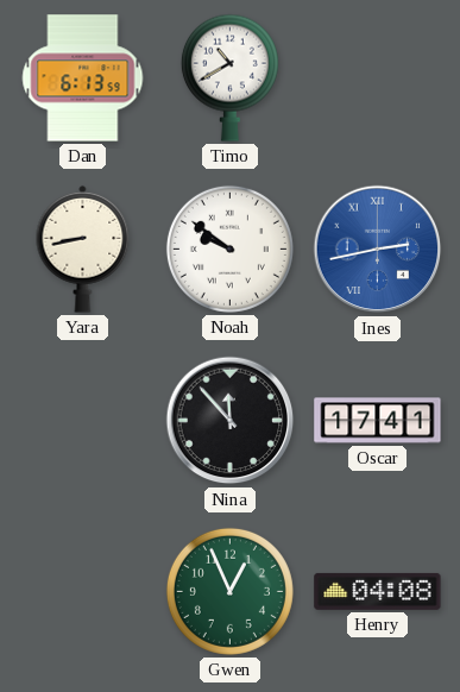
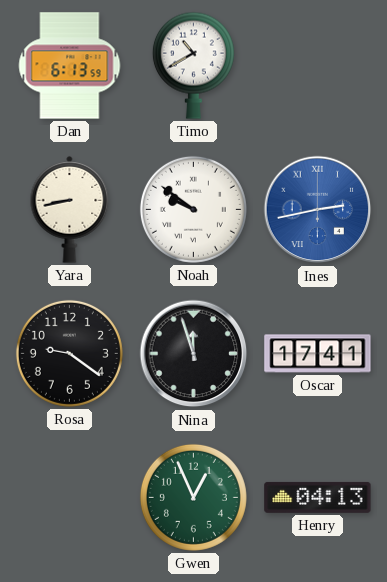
Rosa: none -> 9:21 (69, 353)
Nina: 11:53 -> 11:57 (194, 354)
Henry: 04:08 -> 04:13 (318, 497)
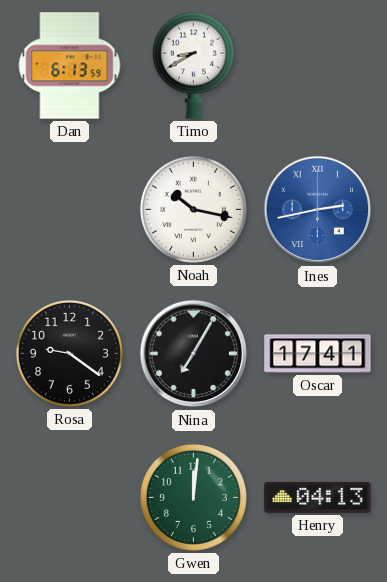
Timo: 10:40 -> 8:40 (193, 65)
Yara: 8:43 -> none (70, 209)
Noah: 9:51 -> 10:17 (193, 209)
Nina: 11:57 -> 7:05 (194, 354)
Gwen: 12:56 -> 12:01 (193, 497)
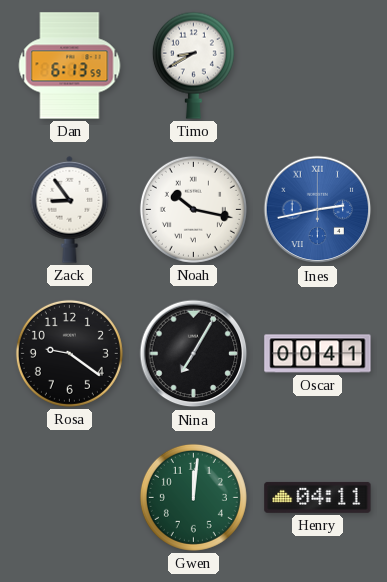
Zack: none -> 8:54 (70, 209)
Oscar: 17:41 -> 00:41 (318, 354)
Henry: 04:13 -> 04:11 (318, 497)
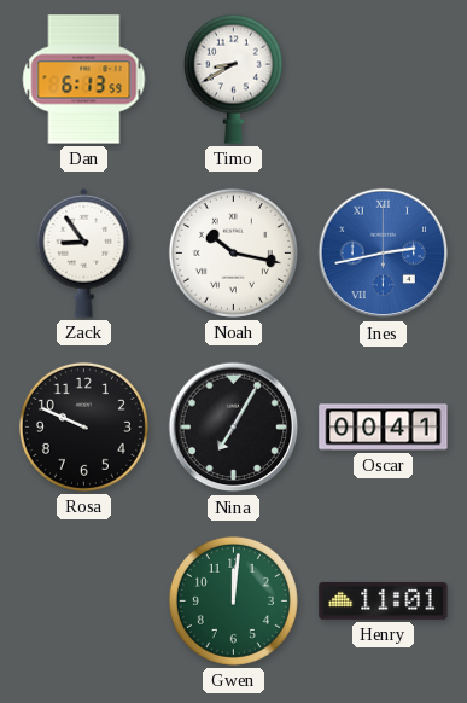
Rosa: 9:21 -> 9:49 (83, 426)
Henry: 04:11 -> 11:01 (384, 600)
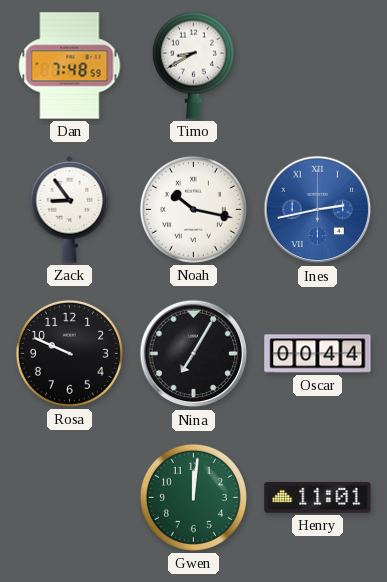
Dan: 6:13 -> 7:48 (70, 66)
Oscar: 00:41 -> 00:44 (318, 354)
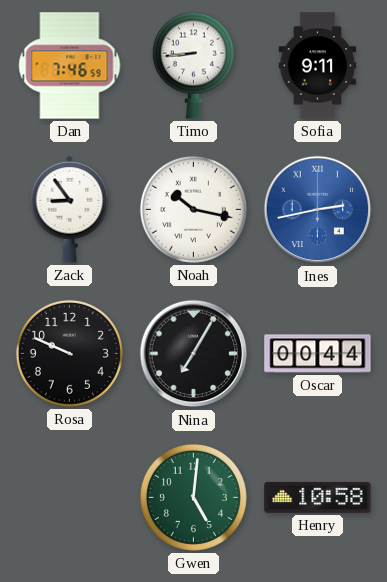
Dan: 7:48 -> 7:46 (70, 66)
Timo: 8:40 -> 8:44 (193, 65)
Sofia: none -> 9:11 (318, 66)
Gwen: 12:01 -> 5:01 (193, 497)
Henry: 11:01 -> 10:58 (318, 497)
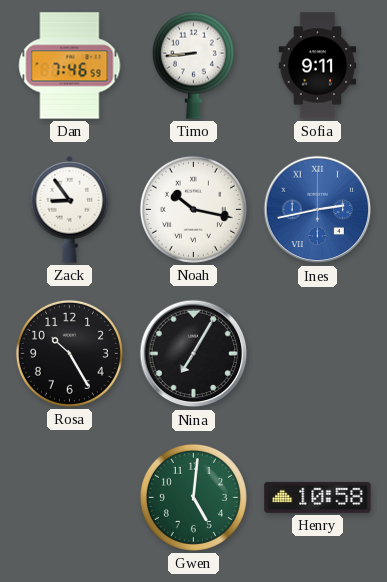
Rosa: 9:49 -> 10:25 (69, 353)
Oscar: 00:44 -> none (318, 354)
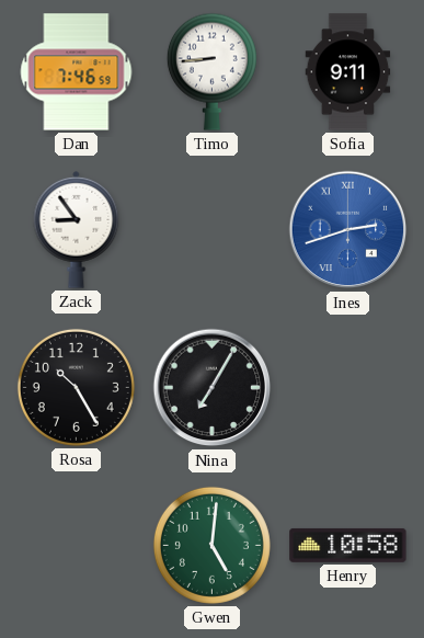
Noah: 10:17 -> none (193, 209)
Ines: 2:43 -> 2:42 (348, 230)
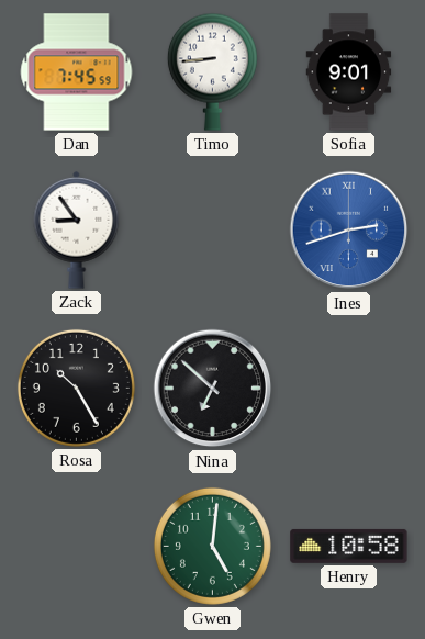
Dan: 7:46 -> 7:45 (77, 72)
Sofia: 9:11 -> 9:01 (349, 72)
Nina: 7:05 -> 6:52 (213, 389)
